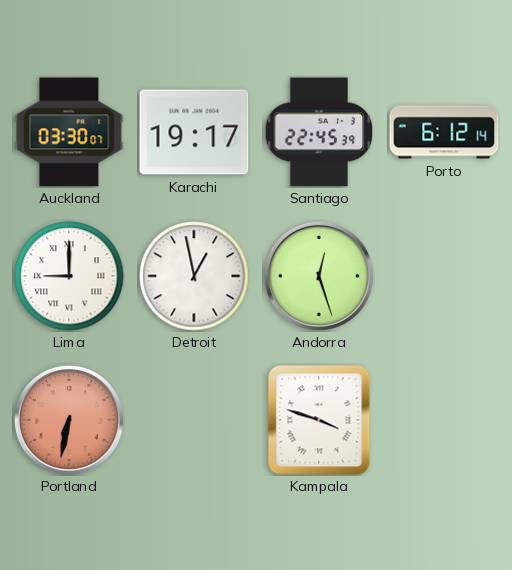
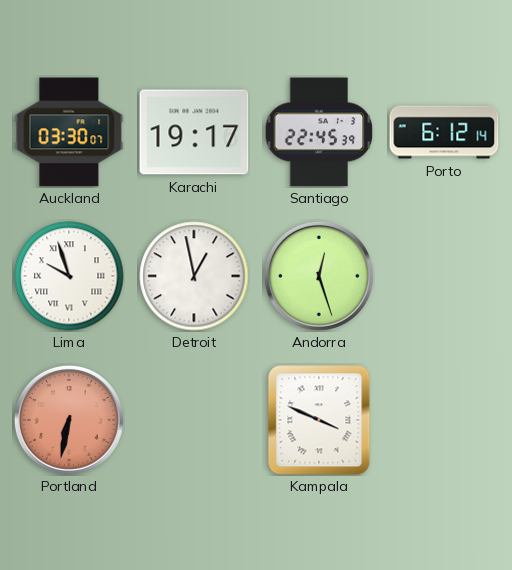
Lima: 9:00 -> 9:57 (69, 276)
Kampala: 3:48 -> 3:49 (319, 420)
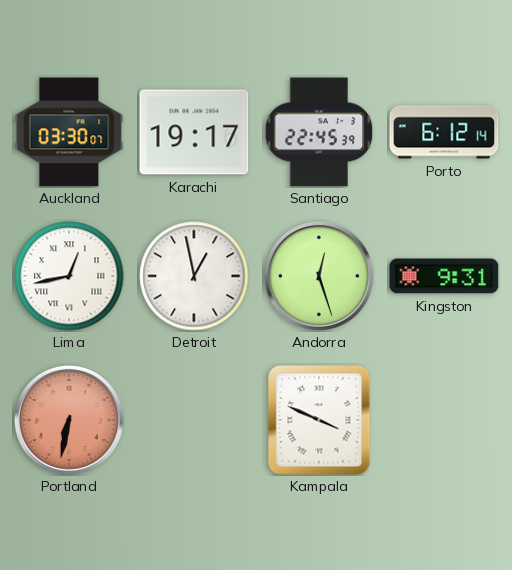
Lima: 9:57 -> 12:43 (69, 276)
Kingston: none -> 9:31 (444, 276)
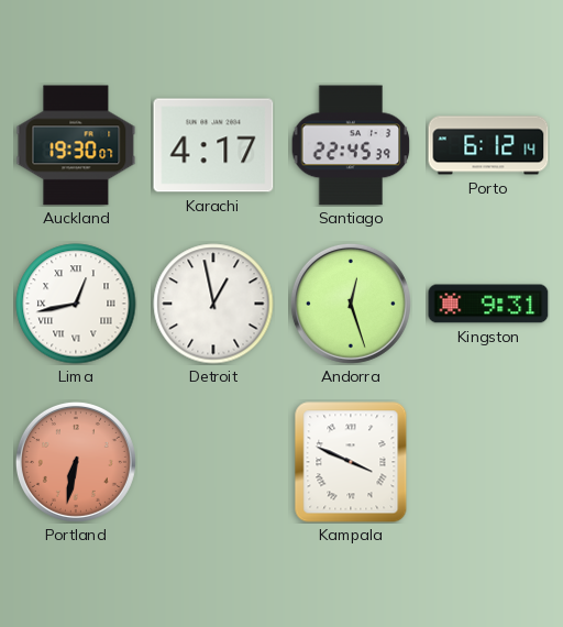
Auckland: 03:30 -> 19:30 (76, 145)
Karachi: 19:17 -> 4:17 (213, 145)
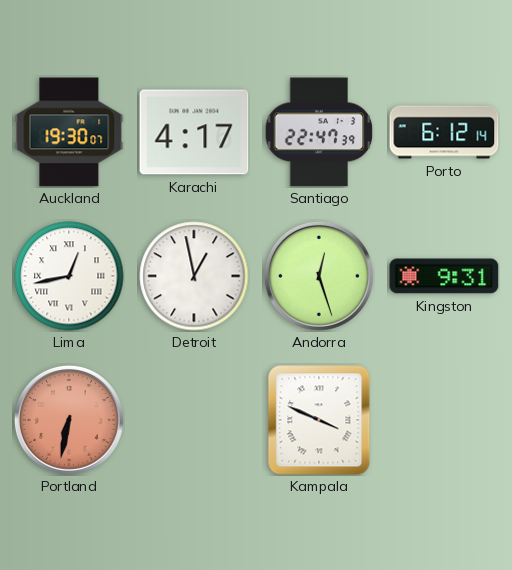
Santiago: 22:45 -> 22:47 (319, 132)
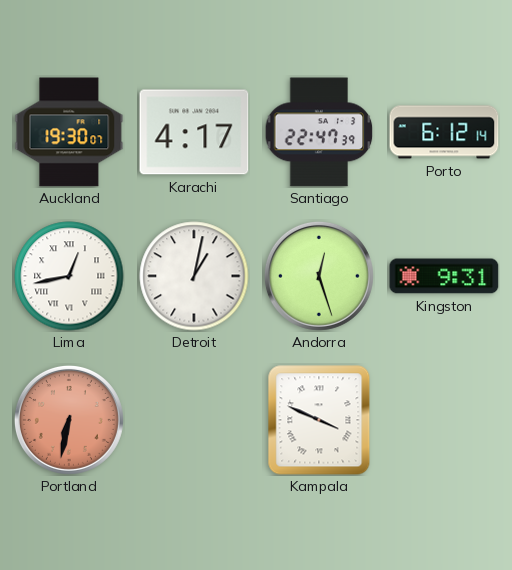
Detroit: 12:58 -> 1:02 (194, 276)
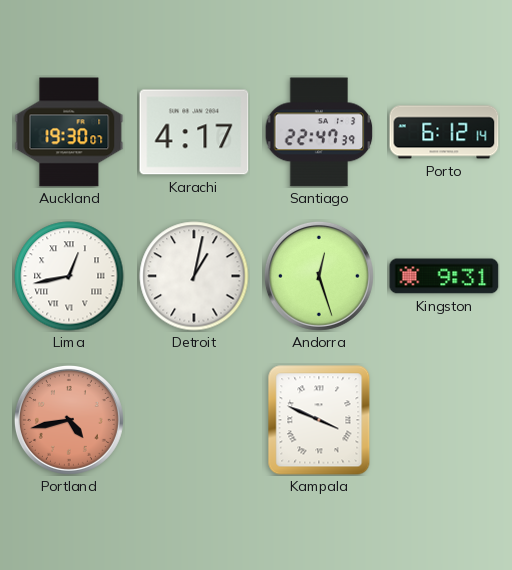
Portland: 6:32 -> 4:43 (69, 420)
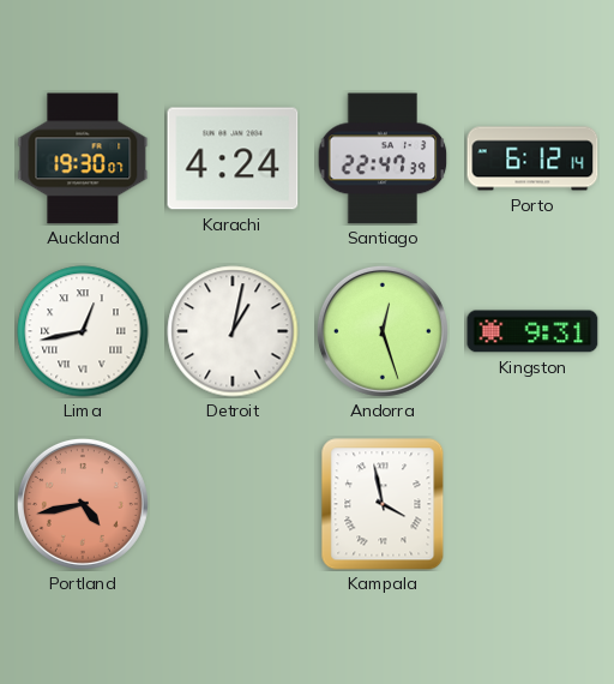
Karachi: 4:17 -> 4:24 (233, 158)
Kampala: 3:49 -> 3:58 (383, 504)
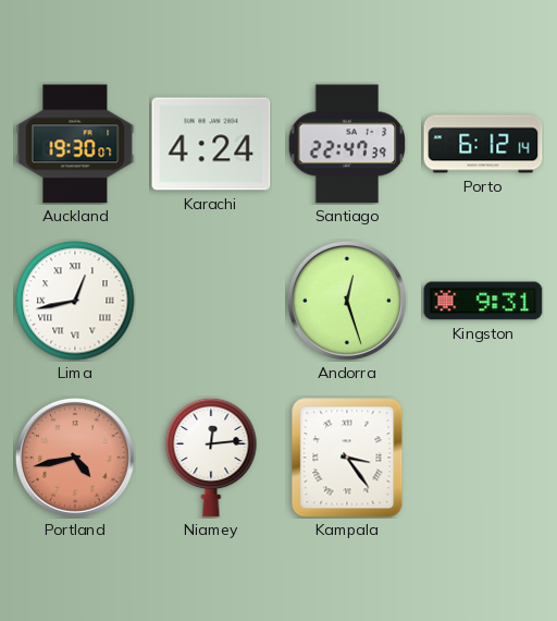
Detroit: 1:02 -> none (233, 331)
Niamey: none -> 12:14 (211, 458)
Kampala: 3:58 -> 3:24 (347, 458)
